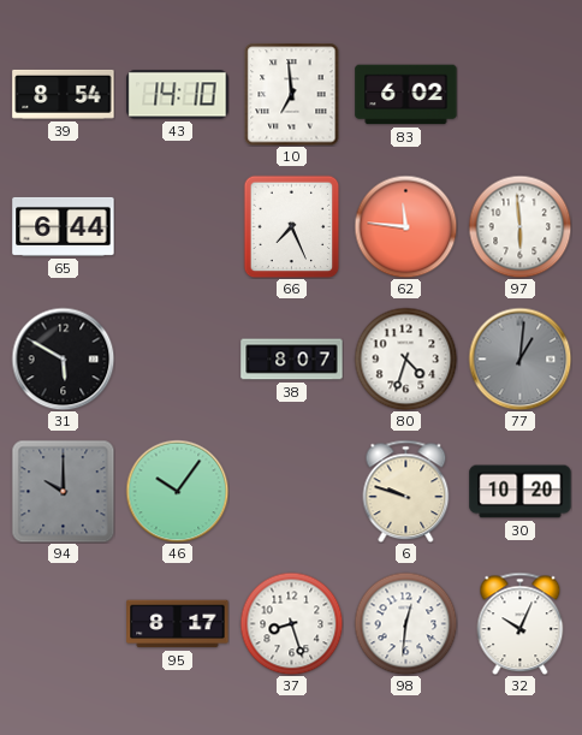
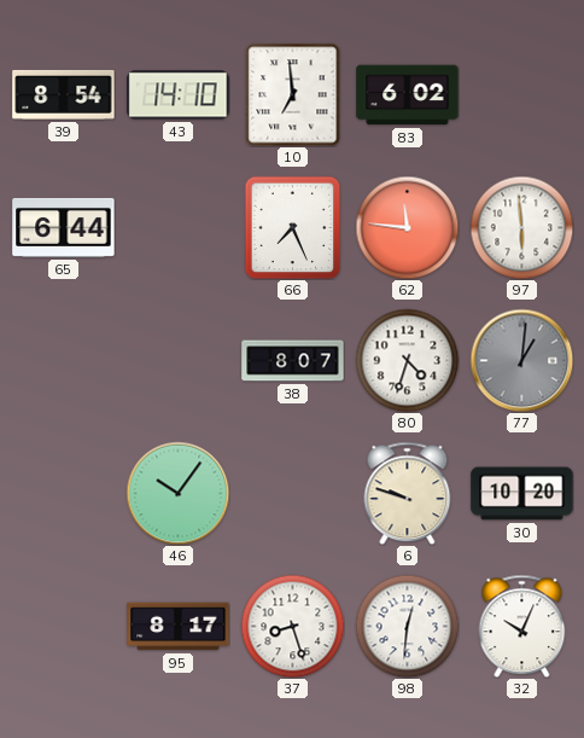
31: 5:50 -> none (63, 358)
94: 10:00 -> none (63, 491)
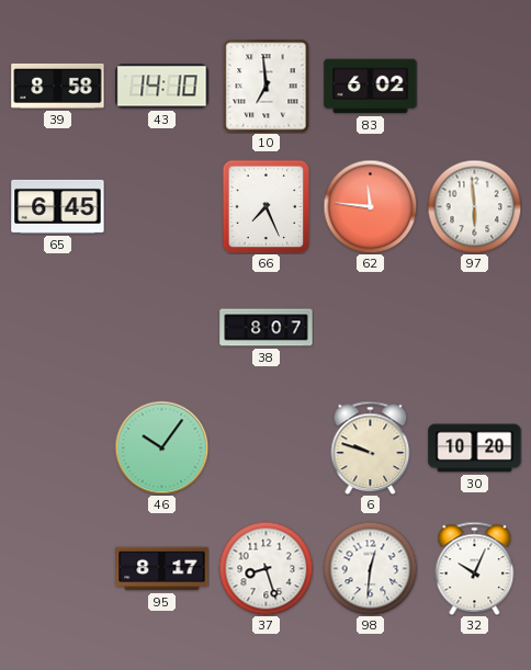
39: 8:54 -> 8:58 (58, 86)
65: 6:44 -> 6:45 (58, 206)
80: 4:33 -> none (407, 360)
77: 1:01 -> none (521, 360)
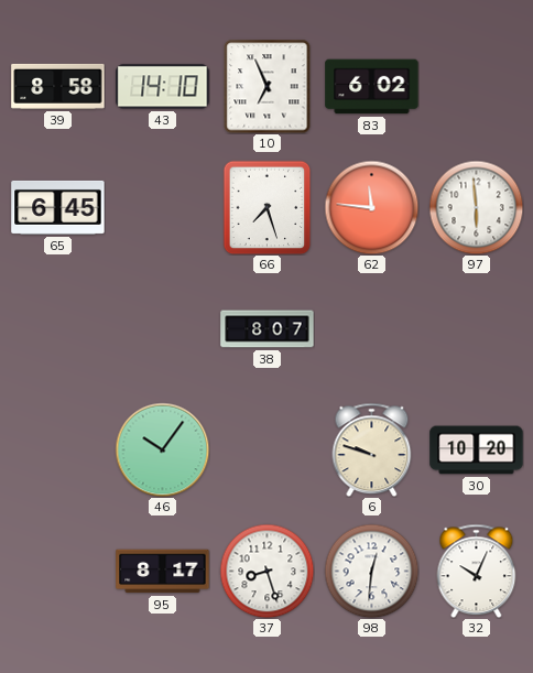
10: 6:59 -> 6:56 (268, 86)
66: 7:26 -> 7:27 (268, 207)
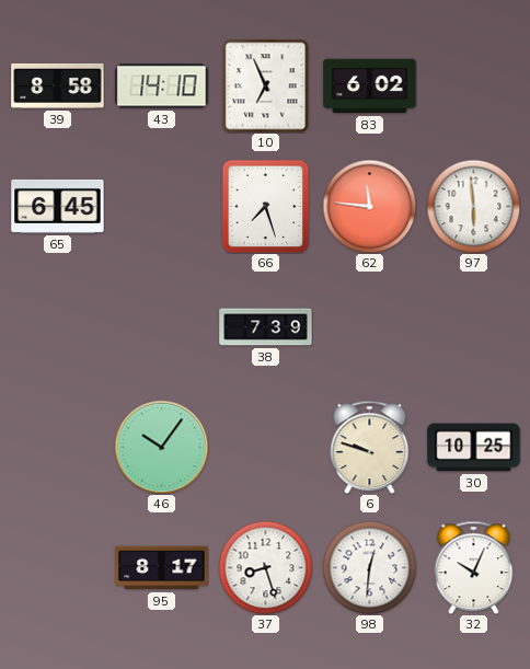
38: 8:07 -> 7:39 (266, 327)
30: 10:20 -> 10:25 (474, 448)
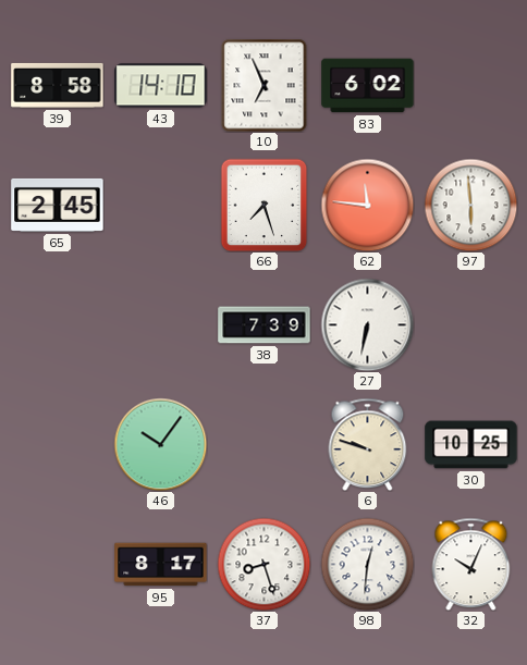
65: 6:45 -> 2:45 (58, 205)
27: none -> 6:32 (367, 324)
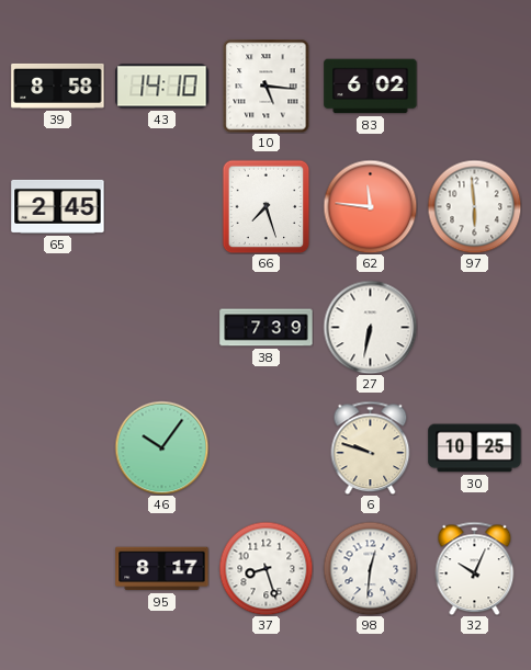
10: 6:56 -> 5:16 (267, 86)
